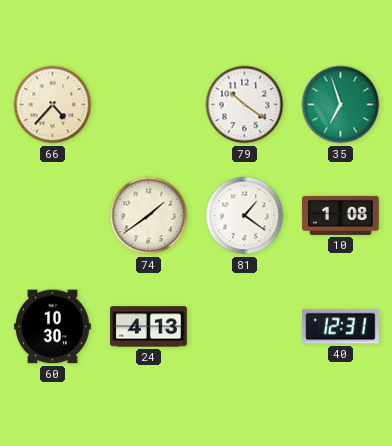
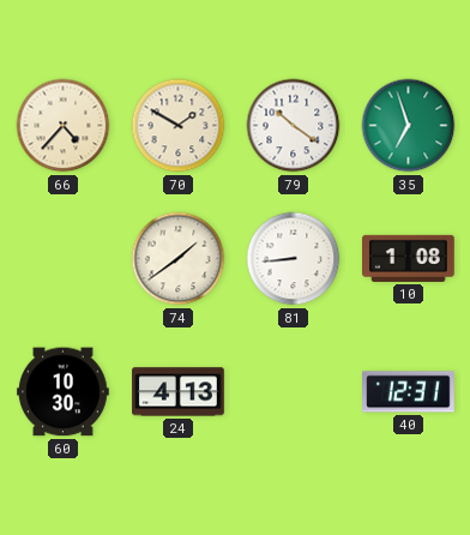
70: none -> 1:50 (179, 126)
81: 1:21 -> 8:44 (294, 259)
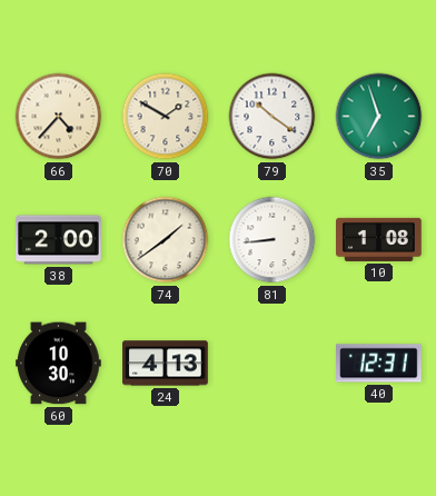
38: none -> 2:00 (59, 240)
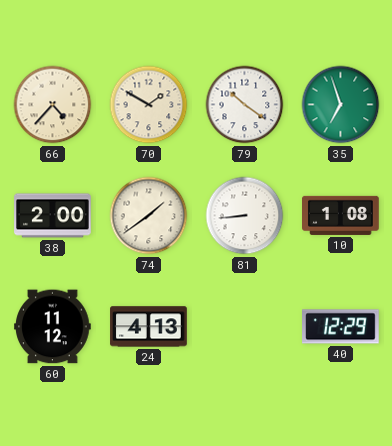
60: 10:30 -> 11:12 (53, 327)
40: 12:31 -> 12:29 (341, 327)
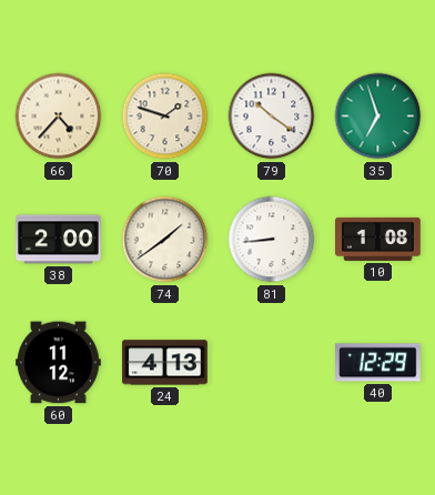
70: 1:50 -> 1:48 (165, 117)
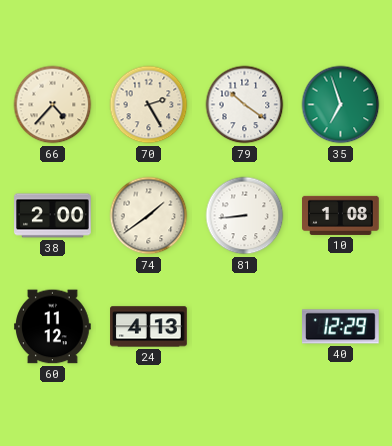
70: 1:48 -> 2:25 (149, 105)
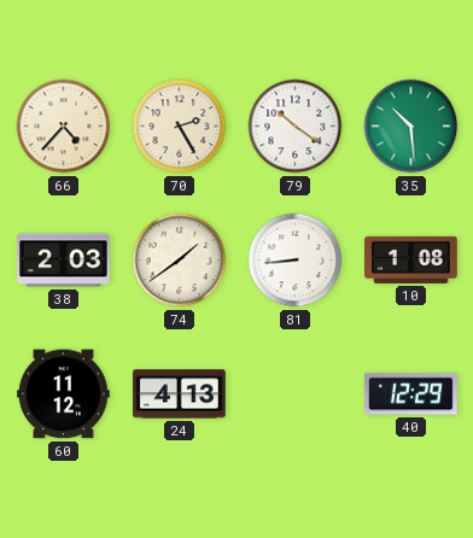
35: 6:57 -> 10:29 (411, 127)
38: 2:00 -> 2:03 (64, 261)
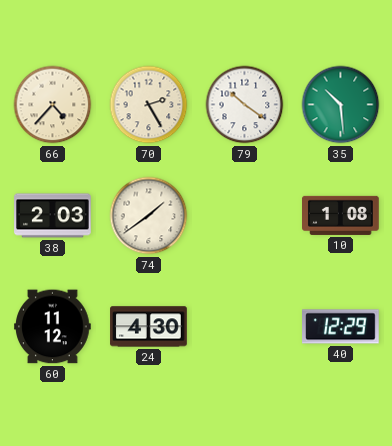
81: 8:44 -> none (296, 261)
24: 4:13 -> 4:30 (149, 327)
